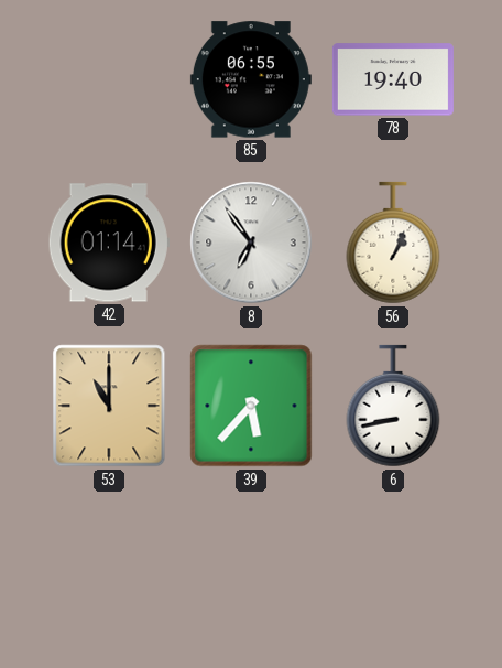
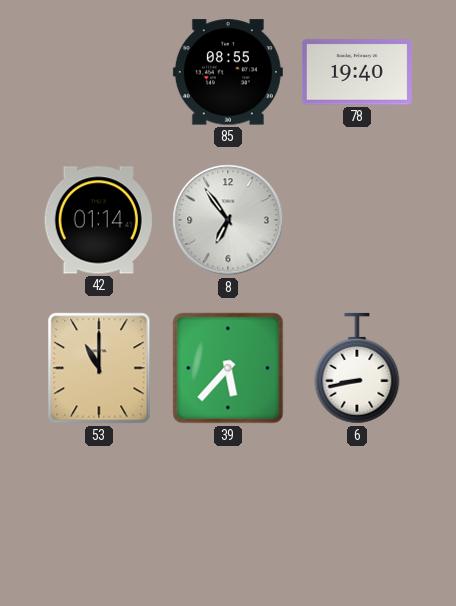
85: 06:55 -> 08:55 (228, 72)
56: 1:04 -> none (393, 243)
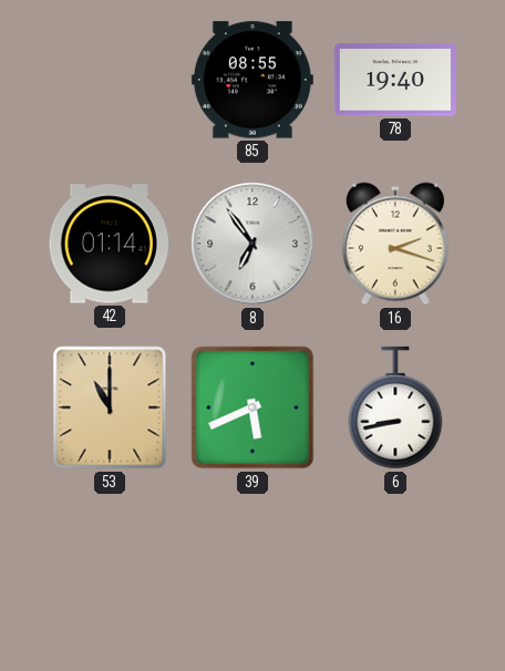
16: none -> 2:18 (395, 244)
39: 5:37 -> 5:41 (252, 407)
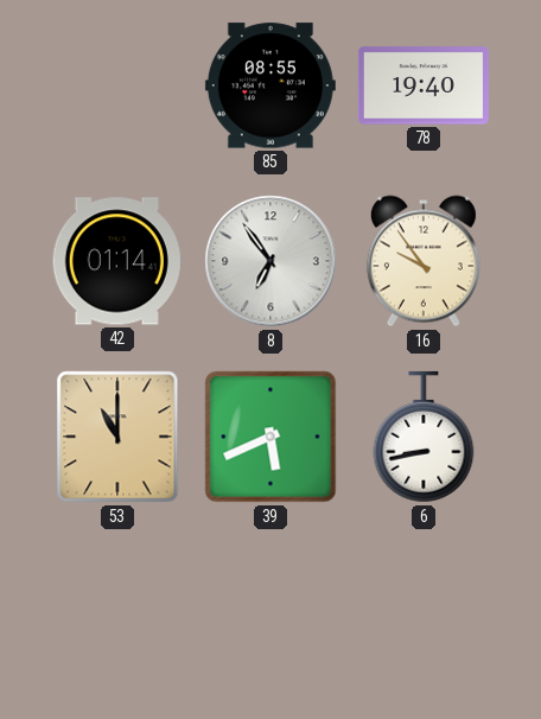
16: 2:18 -> 9:54 (424, 261)
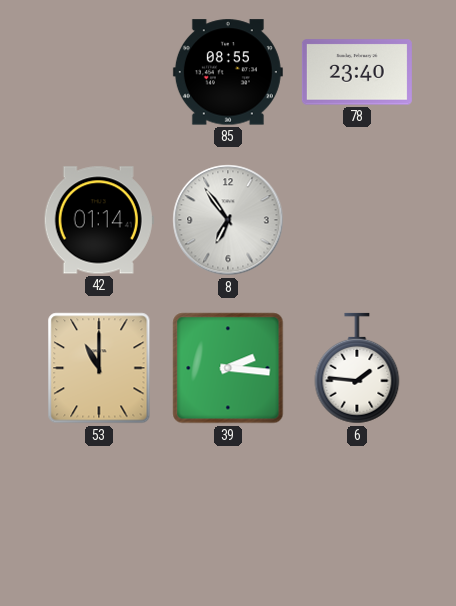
78: 19:40 -> 23:40 (357, 72)
16: 9:54 -> none (424, 261)
39: 5:41 -> 2:16 (228, 368)
6: 8:43 -> 1:46 (357, 368)
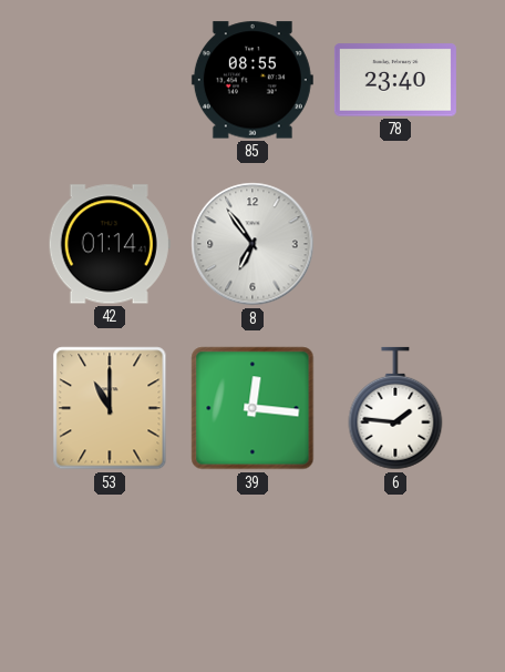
39: 2:16 -> 12:16 (252, 408)
